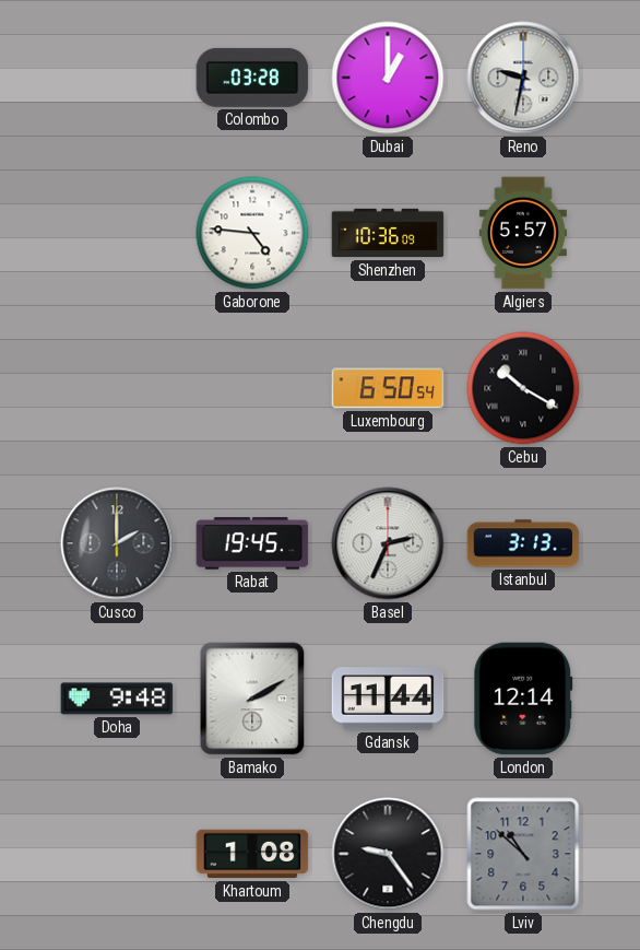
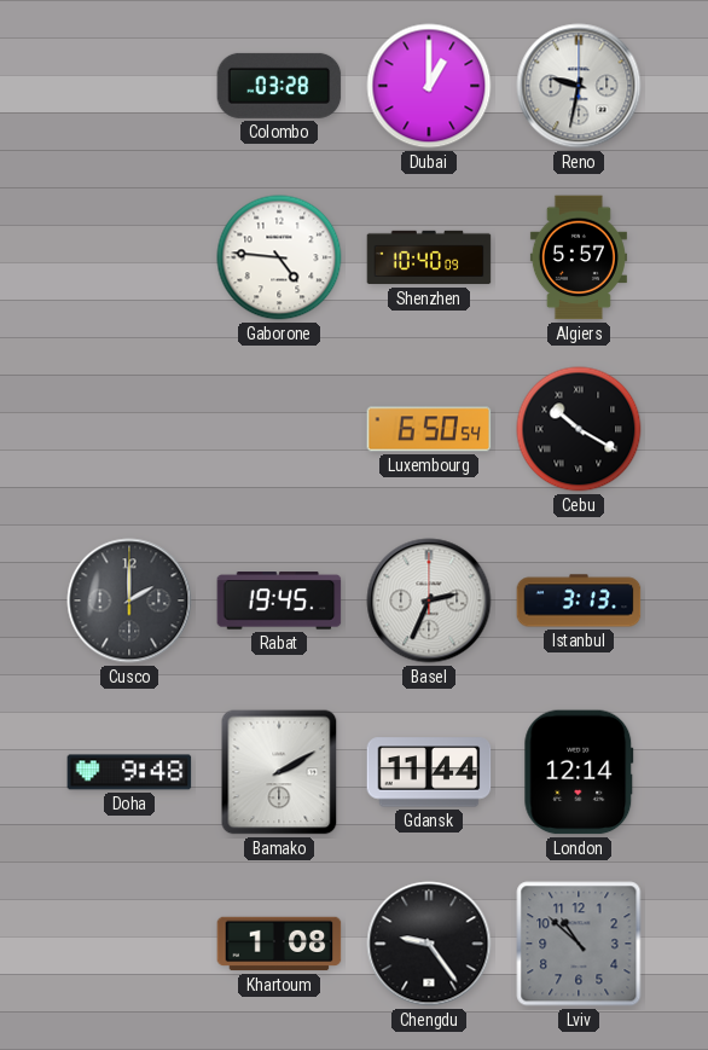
Shenzhen: 10:36 -> 10:40 (429, 257)
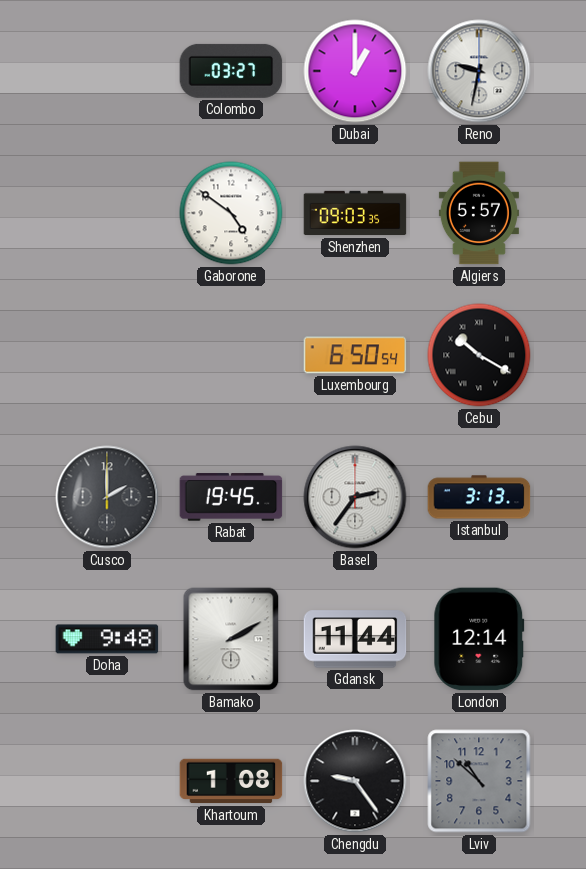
Colombo: 03:28 -> 03:27 (231, 71)
Gaborone: 4:46 -> 4:51 (231, 213)
Shenzhen: 10:40 -> 09:03 (355, 213)
Basel: 2:34 -> 2:36 (355, 497)
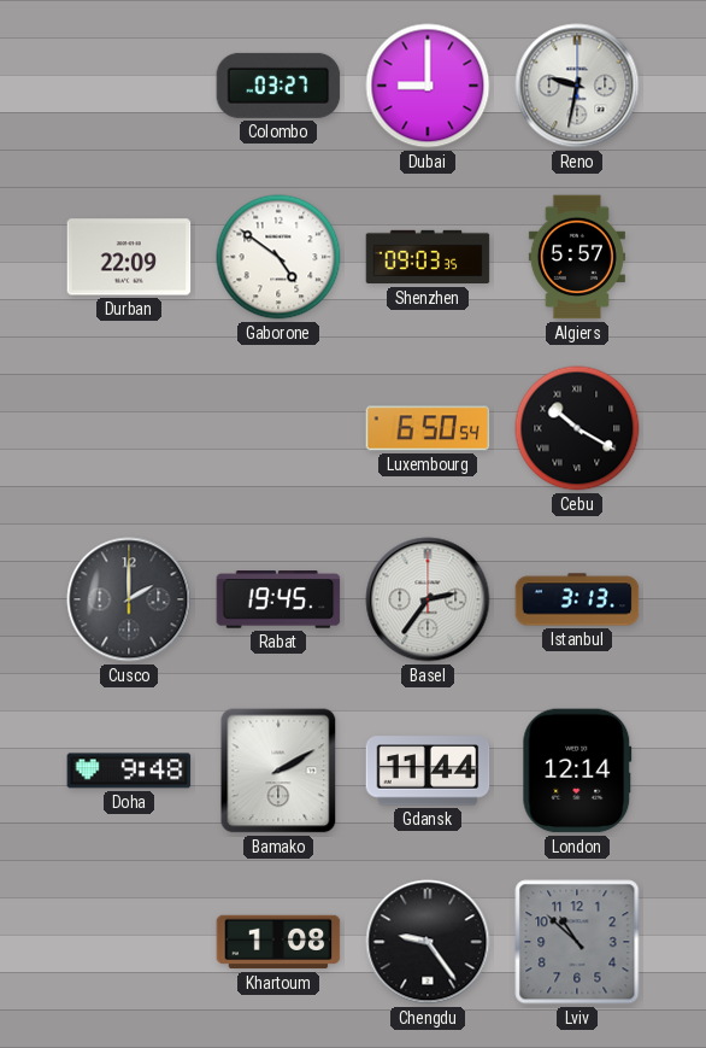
Dubai: 1:00 -> 9:00 (428, 86)
Durban: none -> 22:09 (129, 257)
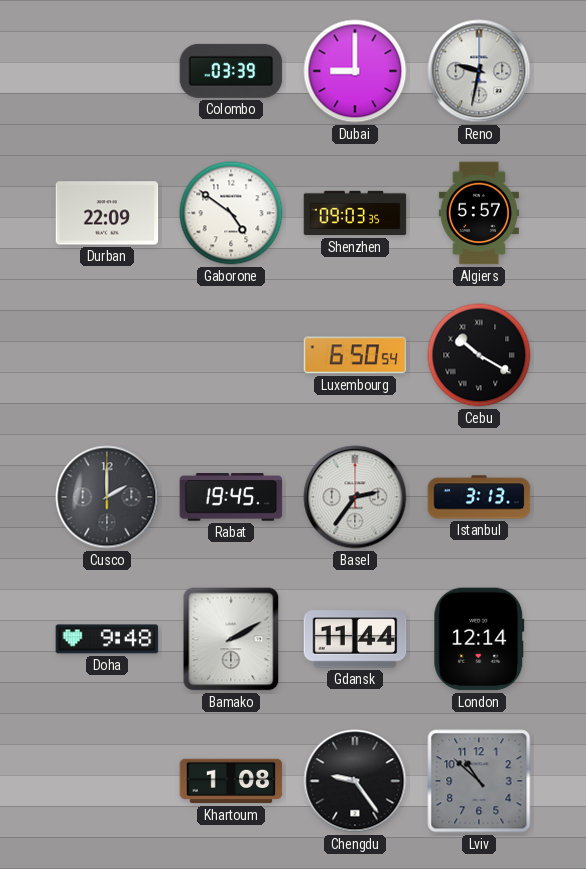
Colombo: 03:27 -> 03:39 (231, 71)
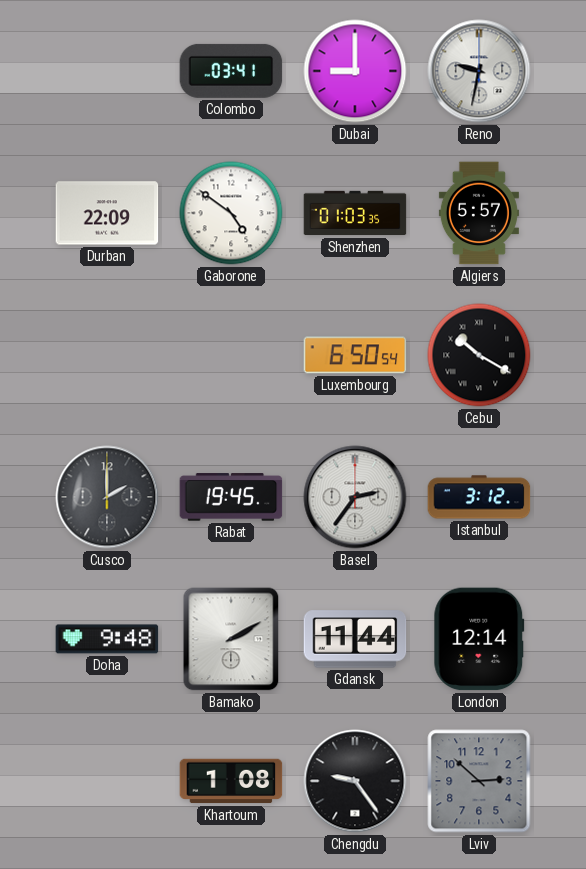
Colombo: 03:39 -> 03:41 (231, 71)
Shenzhen: 09:03 -> 01:03 (355, 213)
Istanbul: 3:13 -> 3:12 (479, 497)
Lviv: 10:52 -> 2:52 (479, 781)
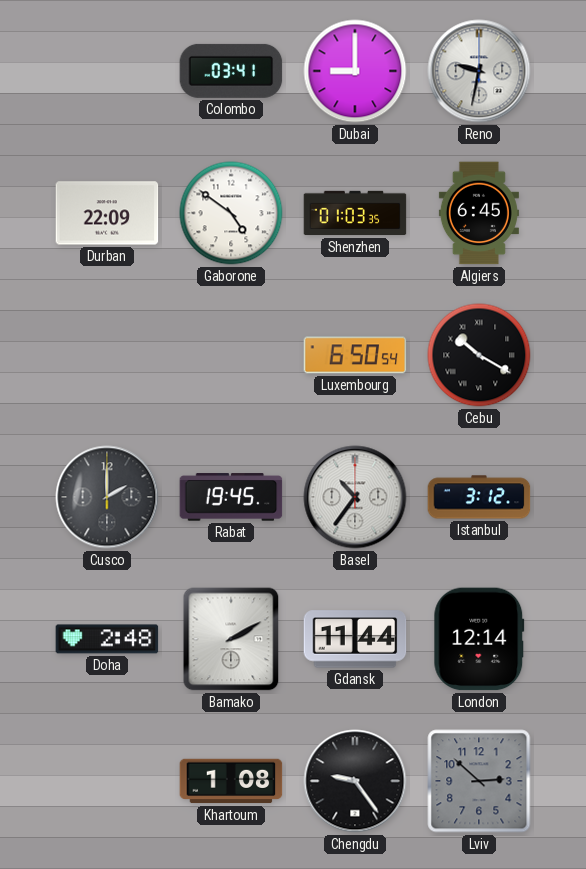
Algiers: 5:57 -> 6:45 (479, 213)
Basel: 2:36 -> 10:36 (355, 497)
Doha: 9:48 -> 2:48 (107, 639)
